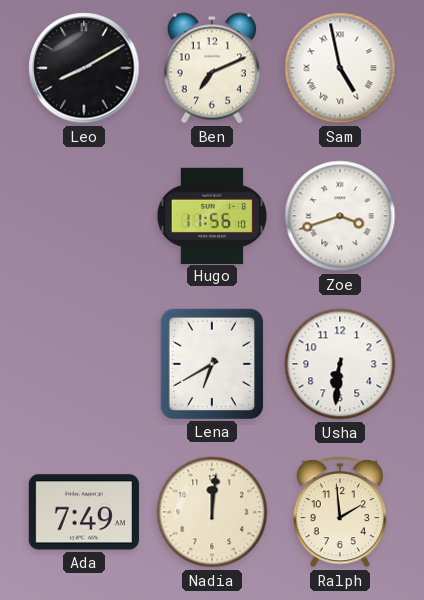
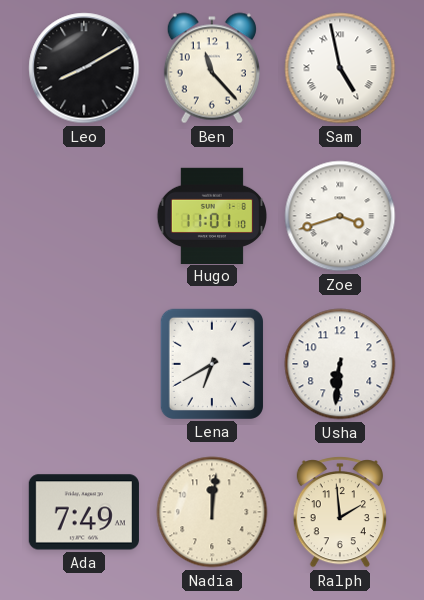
Ben: 7:11 -> 11:23 (212, 68)
Hugo: 11:56 -> 11:01 (211, 215)
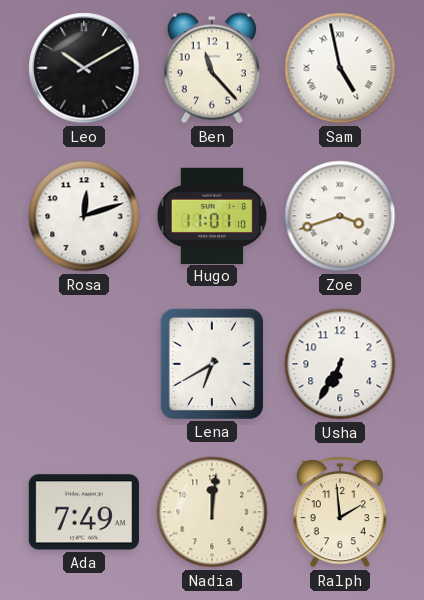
Leo: 8:10 -> 10:10 (84, 68)
Rosa: none -> 12:12 (84, 216)
Usha: 6:31 -> 6:35 (340, 364)
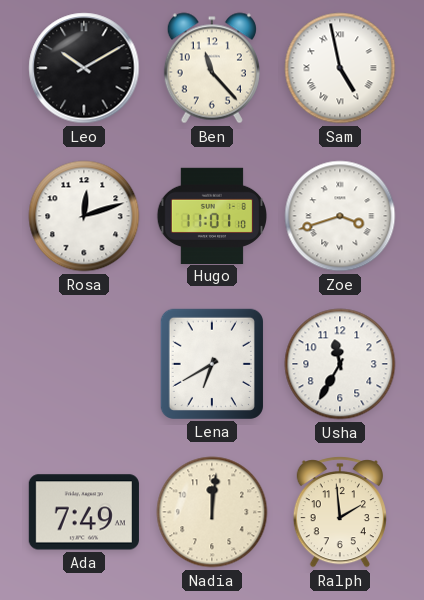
Usha: 6:35 -> 11:35 (340, 364)
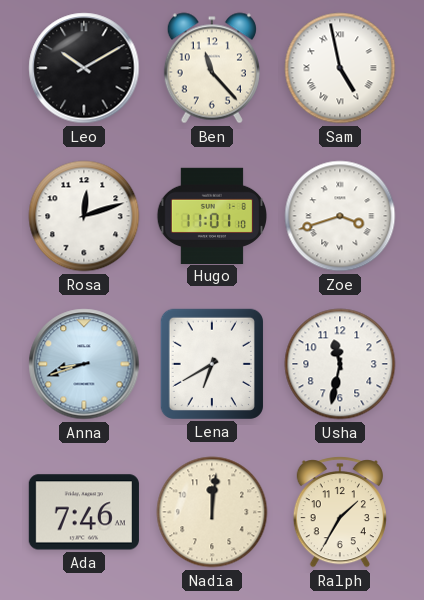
Anna: none -> 8:42 (84, 364)
Usha: 11:35 -> 11:32 (340, 364)
Ada: 7:49 -> 7:46 (84, 512)
Ralph: 1:59 -> 1:35 (340, 512)
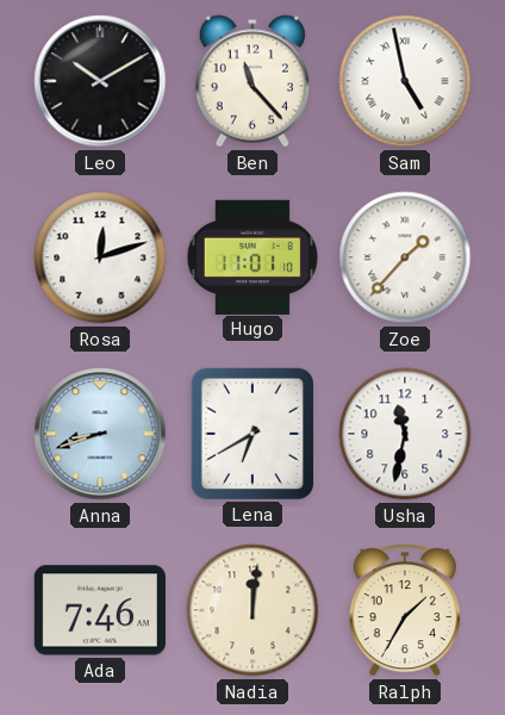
Zoe: 3:42 -> 1:37 (405, 257)
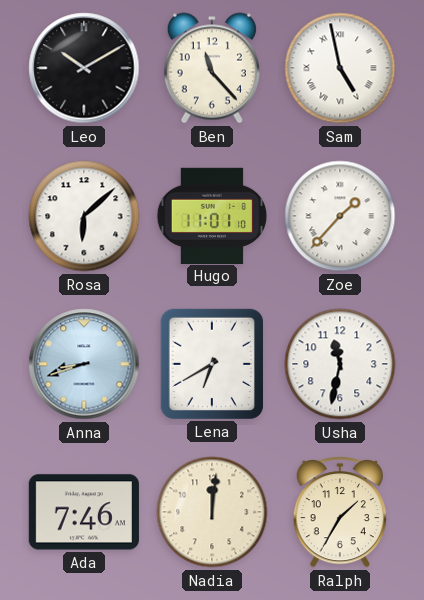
Rosa: 12:12 -> 6:08 (84, 216)
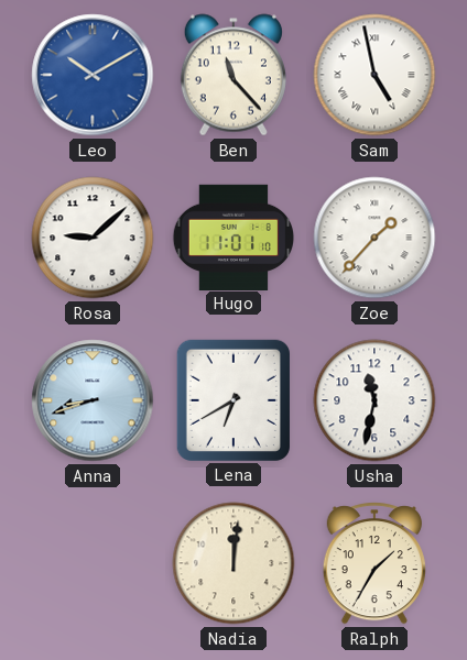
Leo dial: black -> blue (93, 75)
Rosa: 6:08 -> 9:08 (93, 238)
Ada: 7:46 -> none (84, 512)
